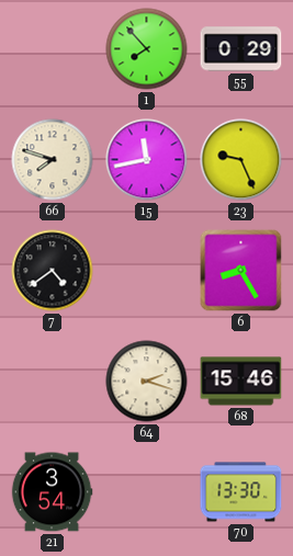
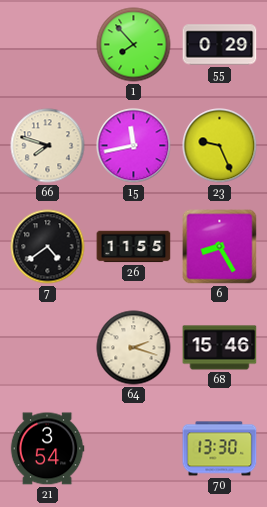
26: none -> 11:55 (134, 247)
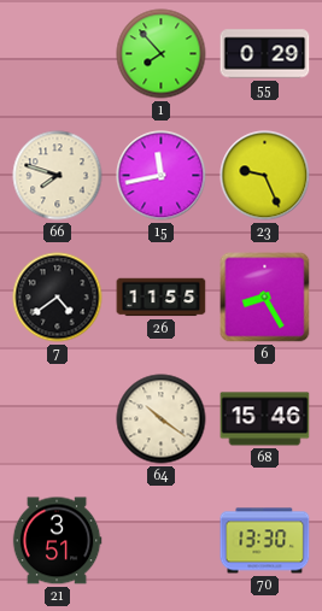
64: 2:18 -> 10:21 (162, 419)
21: 3:54 -> 3:51 (57, 541)
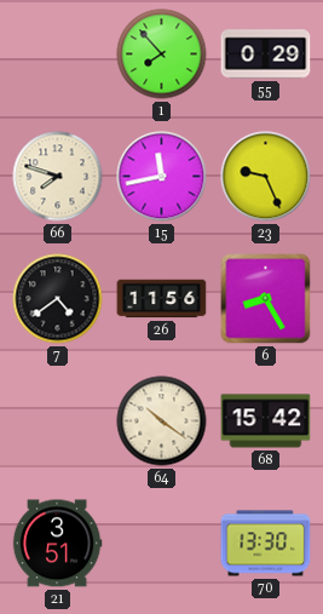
26: 11:55 -> 11:56 (162, 299)
68: 15:46 -> 15:42 (266, 421)
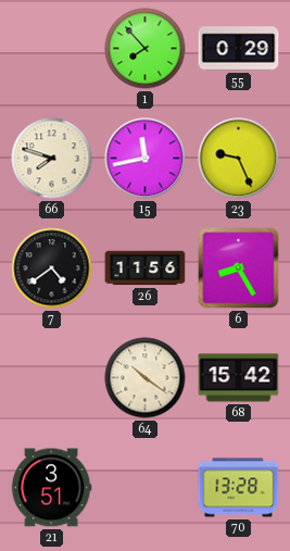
70: 13:30 -> 13:28 (239, 488)
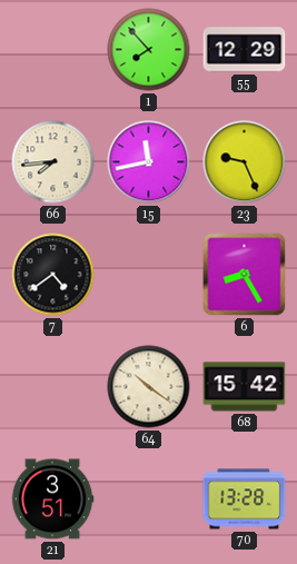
55: 0:29 -> 12:29 (245, 50)
66: 7:48 -> 7:44 (53, 162)
26: 11:56 -> none (146, 268)
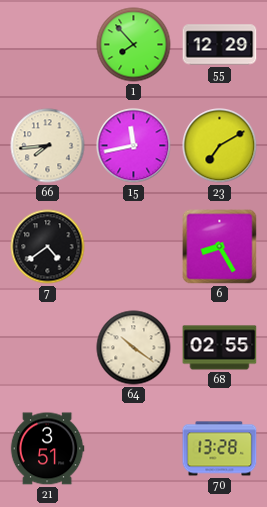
23: 9:26 -> 7:10 (220, 146)
68: 15:42 -> 02:55 (220, 348)
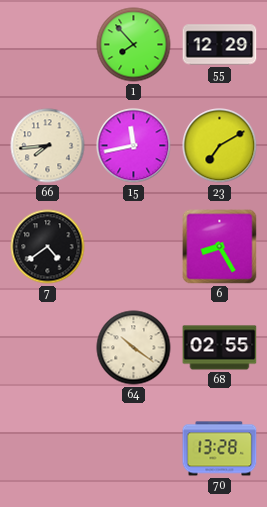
21: 3:51 -> none (47, 449)
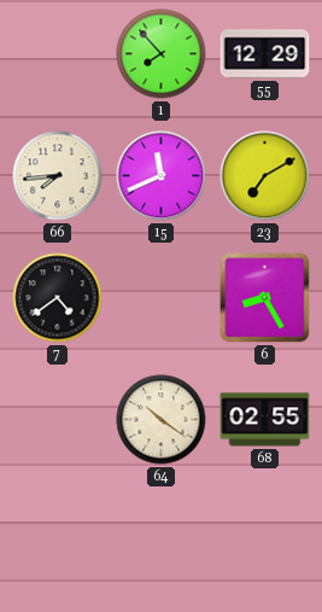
15: 11:43 -> 11:41 (162, 176)
70: 13:28 -> none (220, 449)
